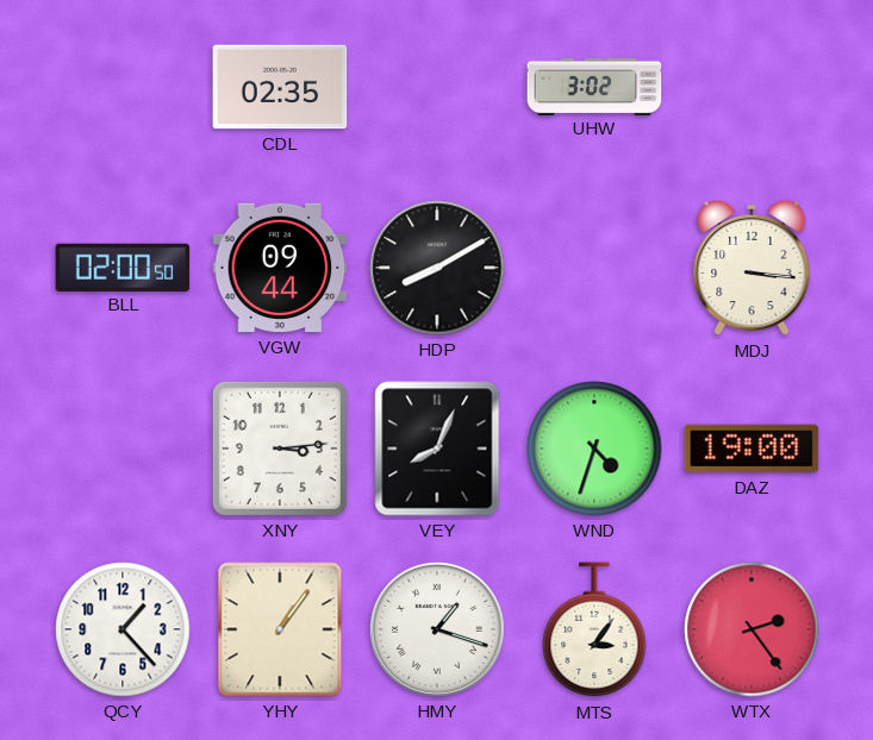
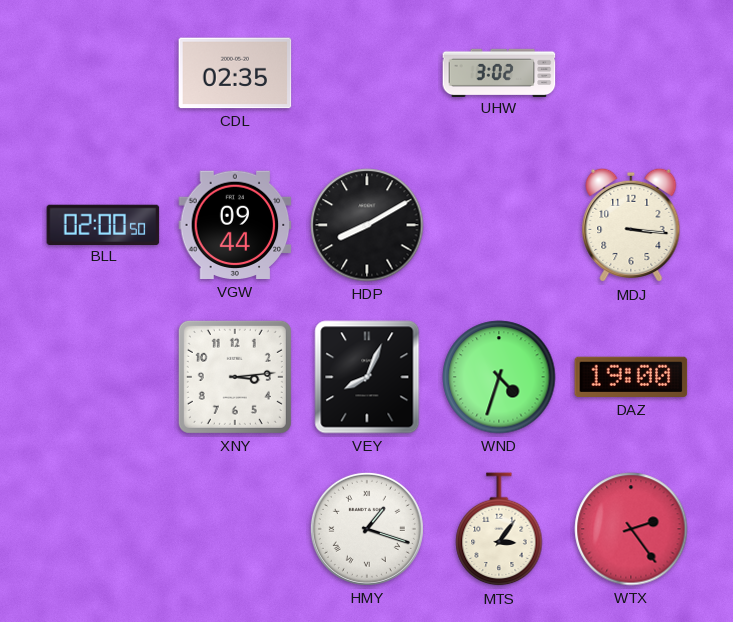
QCY: 1:23 -> none (123, 629)
YHY: 1:06 -> none (280, 629)
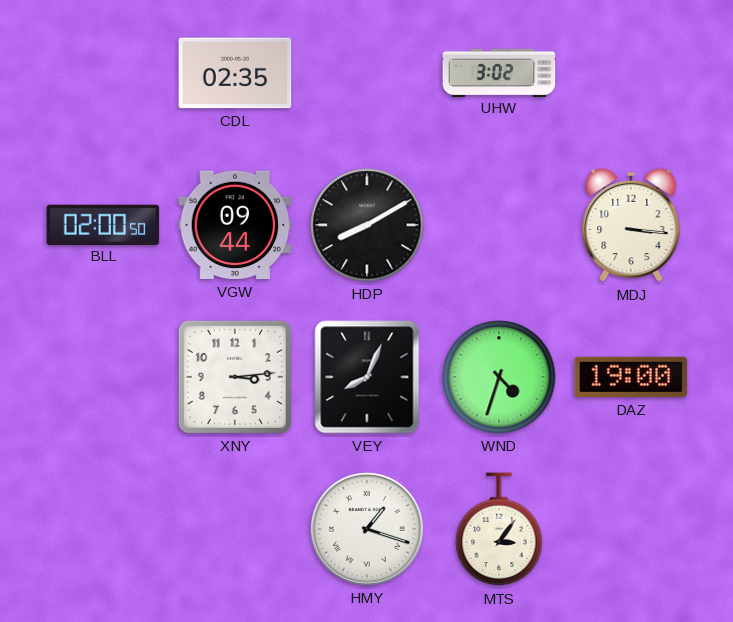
WTX: 2:24 -> none (631, 529)
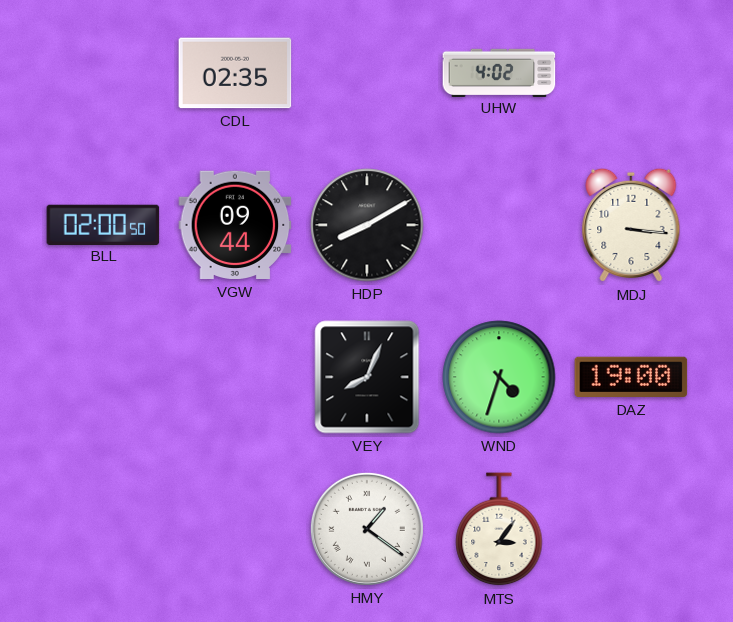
UHW: 3:02 -> 4:02 (499, 72)
XNY: 3:14 -> none (235, 377)
HMY: 1:18 -> 1:21 (367, 529)
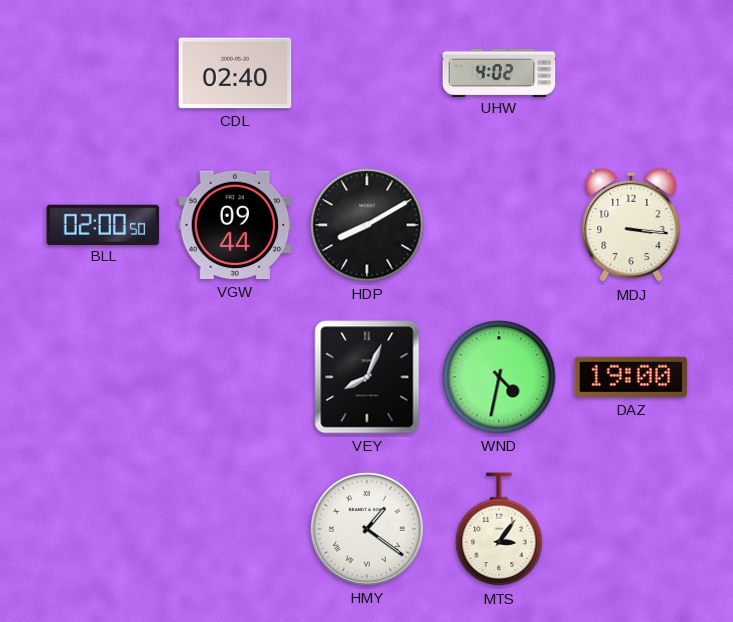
CDL: 02:35 -> 02:40 (235, 73)
WND: 4:33 -> 4:32 (499, 377)
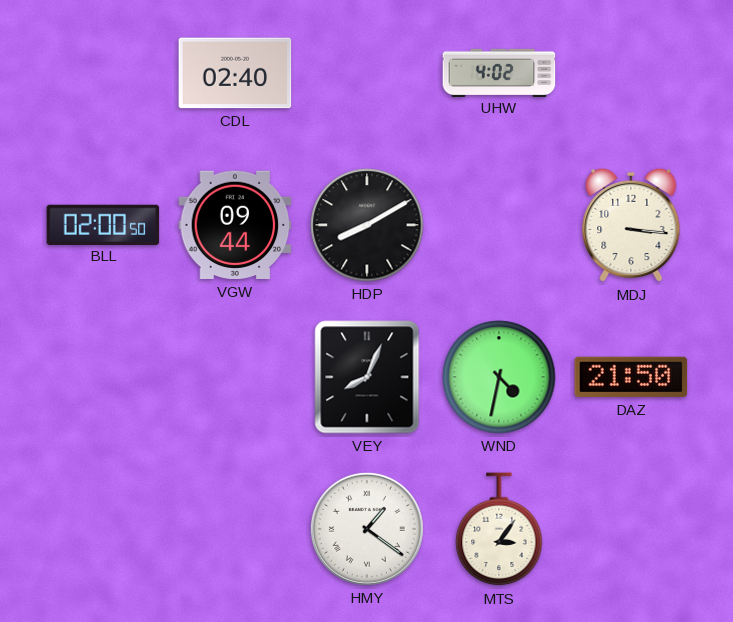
DAZ: 19:00 -> 21:50 (631, 377)
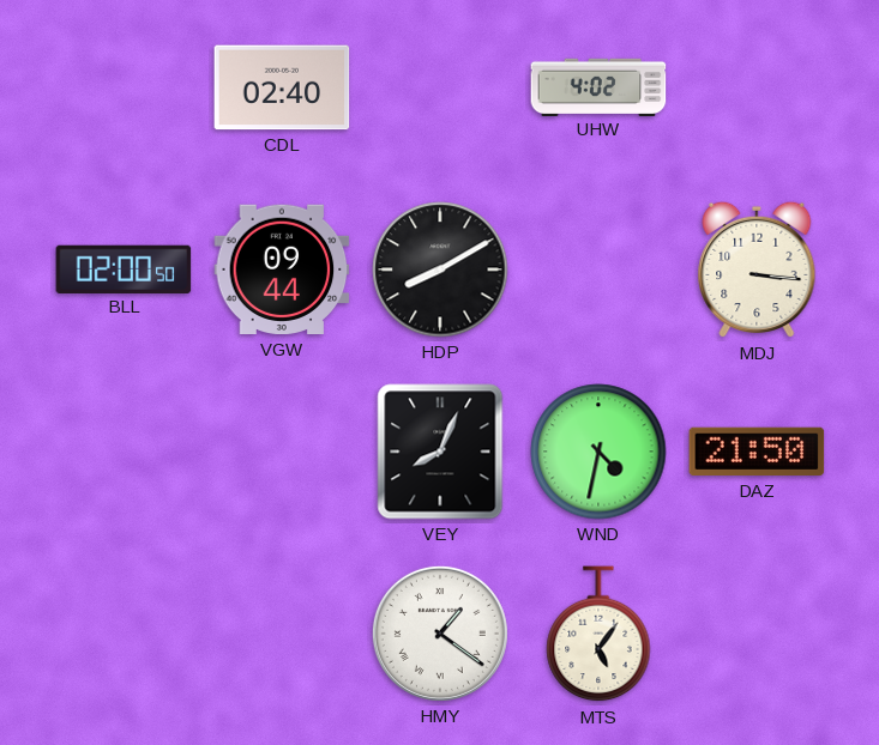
MTS: 3:06 -> 5:06 (598, 635)
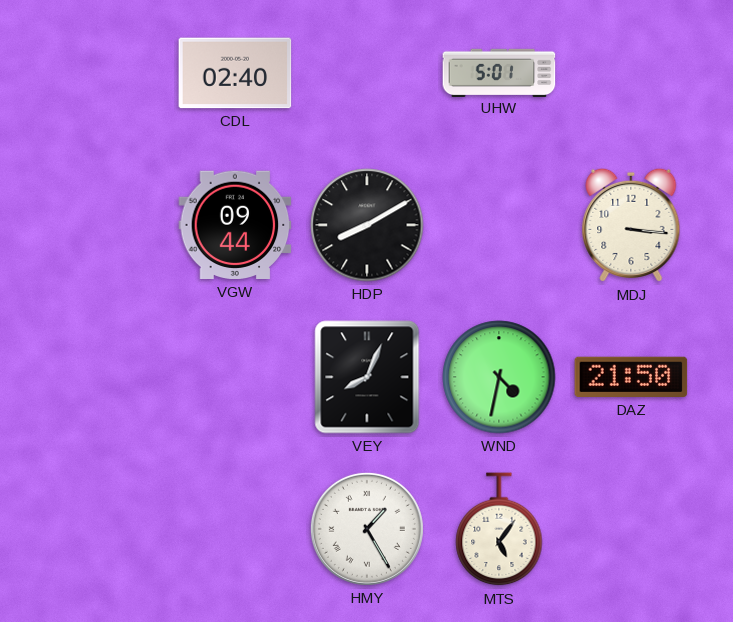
UHW: 4:02 -> 5:01 (499, 72)
BLL: 02:00 -> none (124, 268)
HMY: 1:21 -> 1:25 (367, 529)
